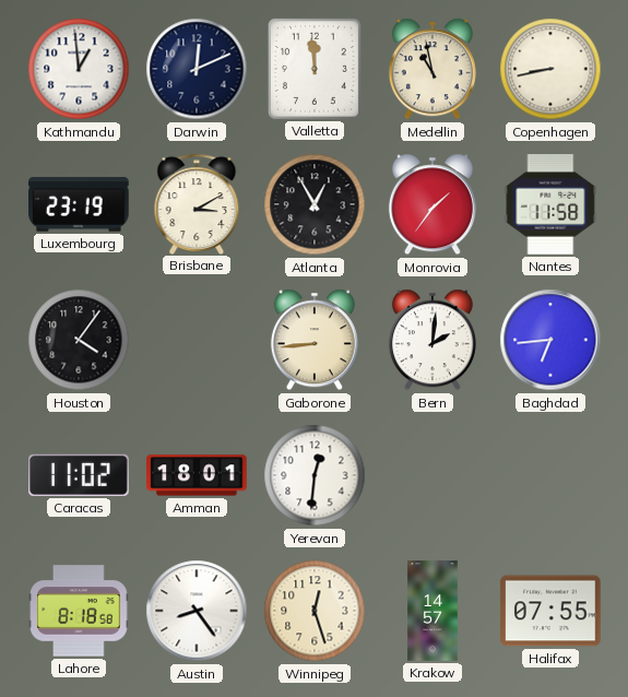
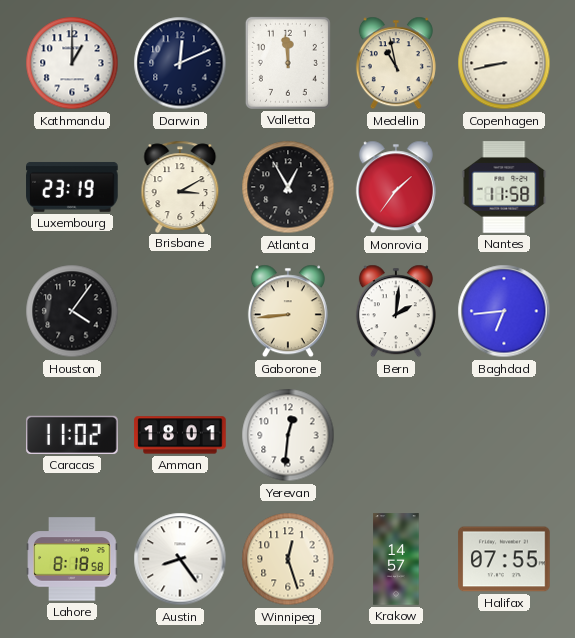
Kathmandu: 12:59 -> 1:00 (72, 63)
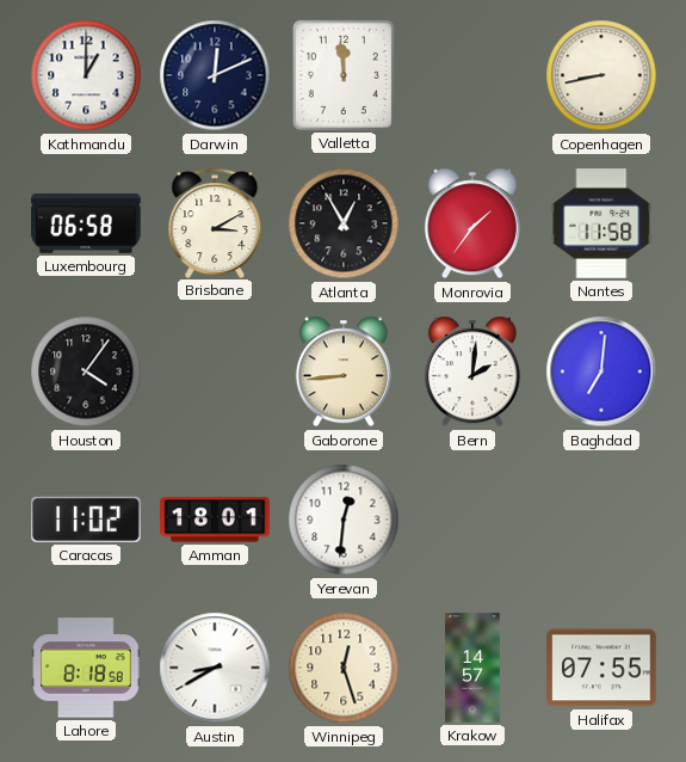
Medellin: 10:58 -> none (396, 63)
Luxembourg: 23:19 -> 06:58 (86, 223)
Baghdad: 6:44 -> 7:01 (601, 371)
Austin: 8:24 -> 8:40 (215, 668)
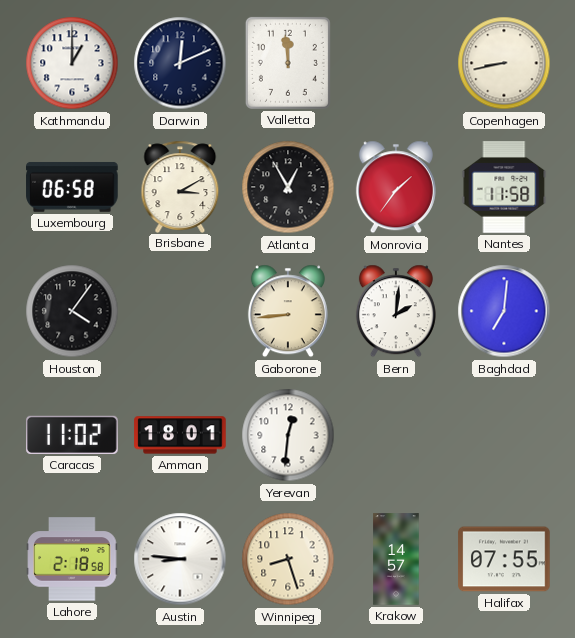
Lahore: 8:18 -> 2:18 (72, 559)
Austin: 8:40 -> 8:46 (180, 559)
Winnipeg: 12:27 -> 8:27 (288, 559)
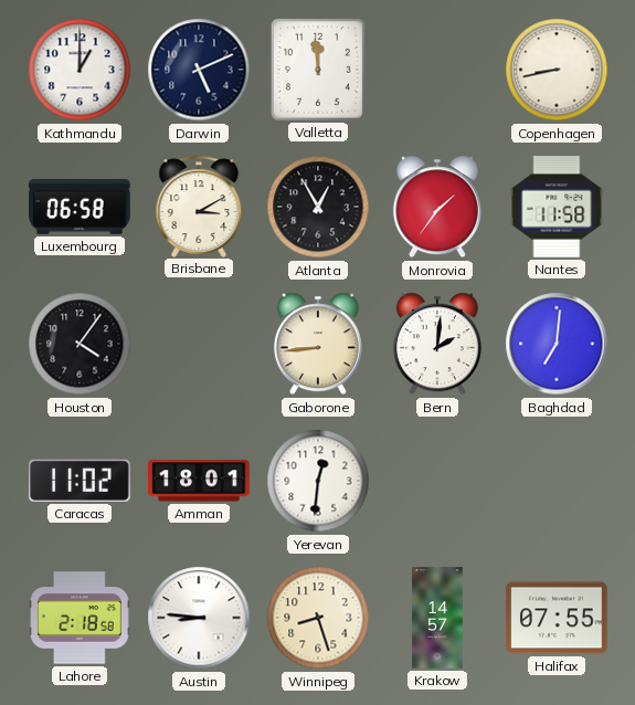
Darwin: 12:11 -> 5:11 (199, 70)
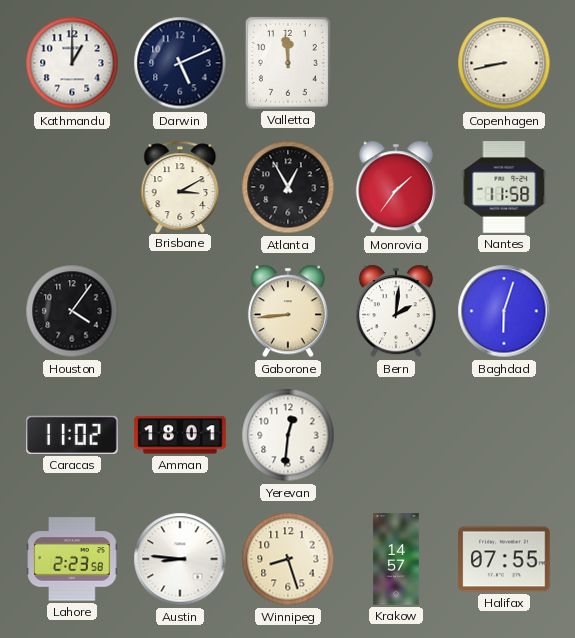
Luxembourg: 06:58 -> none (80, 207)
Baghdad: 7:01 -> 6:03 (504, 311)
Lahore: 2:18 -> 2:23 (72, 559)
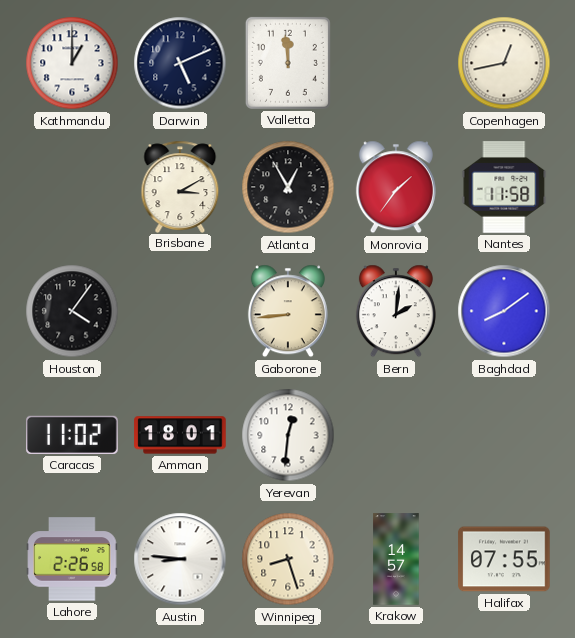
Copenhagen: 8:43 -> 12:43 (504, 63)
Baghdad: 6:03 -> 8:09 (504, 311)
Lahore: 2:23 -> 2:26 (72, 559)
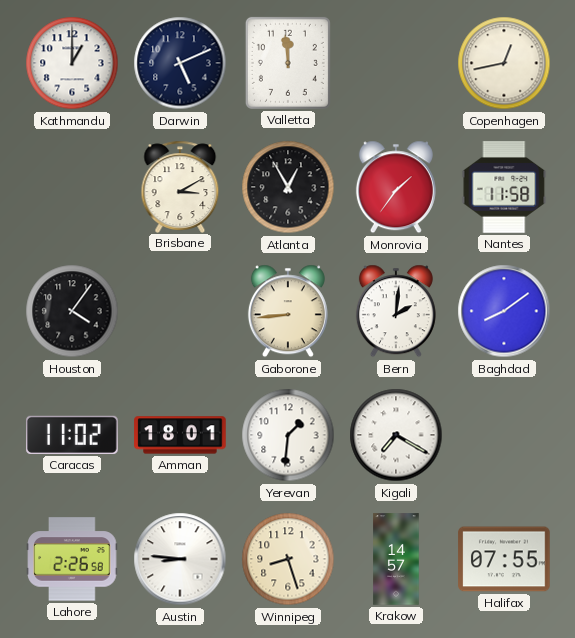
Yerevan: 12:31 -> 1:31 (288, 435)
Kigali: none -> 7:20 (396, 435)
